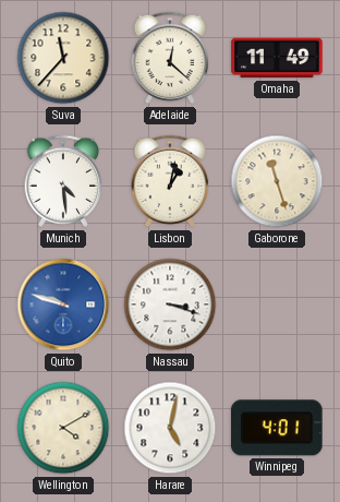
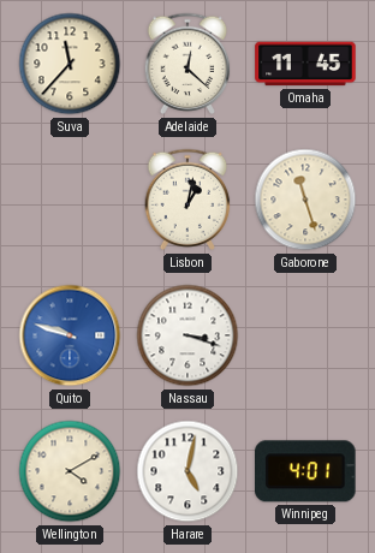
Omaha: 11:49 -> 11:45 (305, 64)
Munich: 4:29 -> none (63, 181)
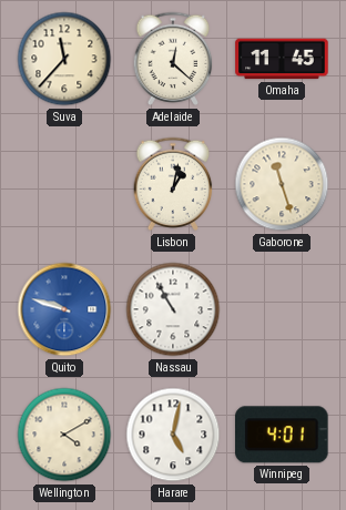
Nassau: 3:18 -> 10:55 (173, 309)
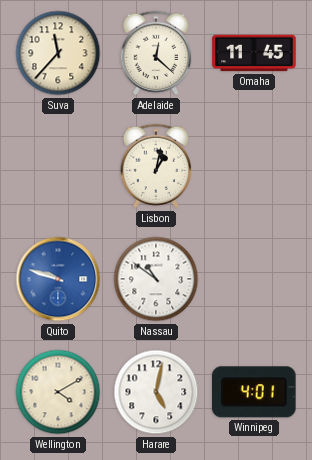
Gaborone: 11:27 -> none (282, 184)
Nassau: 10:55 -> 10:51 (156, 279)
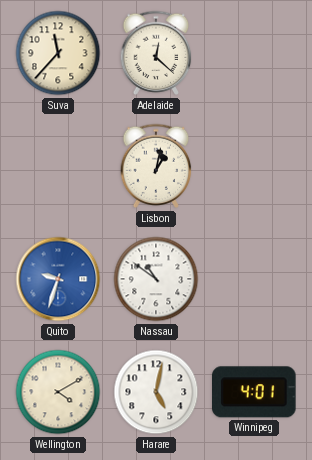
Omaha: 11:45 -> none (254, 53)
Quito: 9:48 -> 9:33 (58, 279)
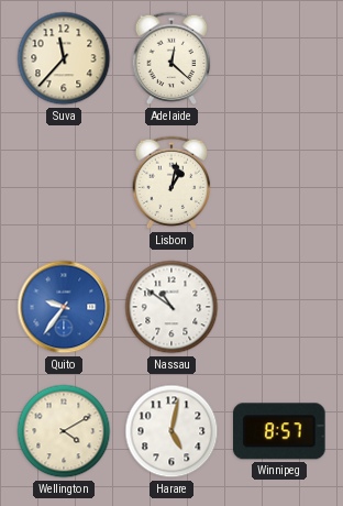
Quito: 9:33 -> 9:36 (64, 307)
Winnipeg: 4:01 -> 8:57 (280, 431)
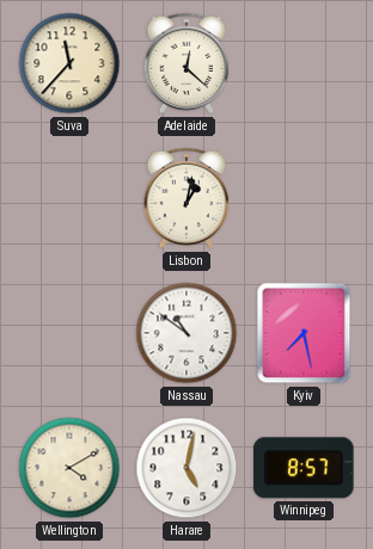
Quito: 9:36 -> none (64, 307)
Kyiv: none -> 7:28 (304, 333)
